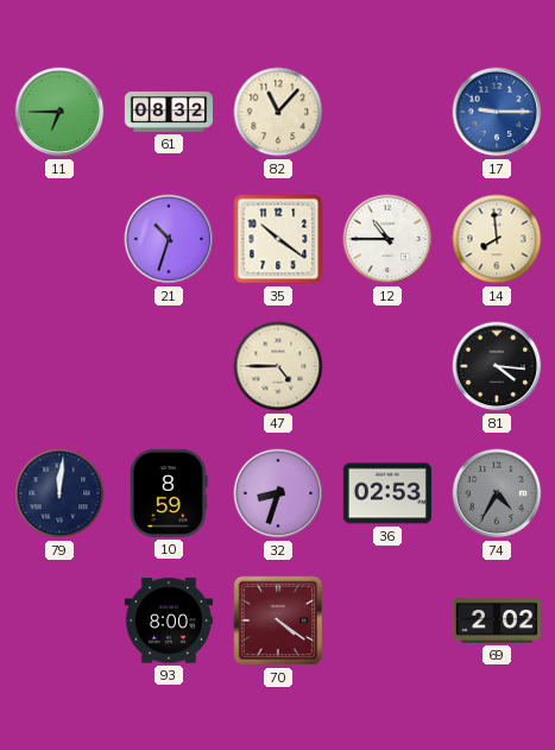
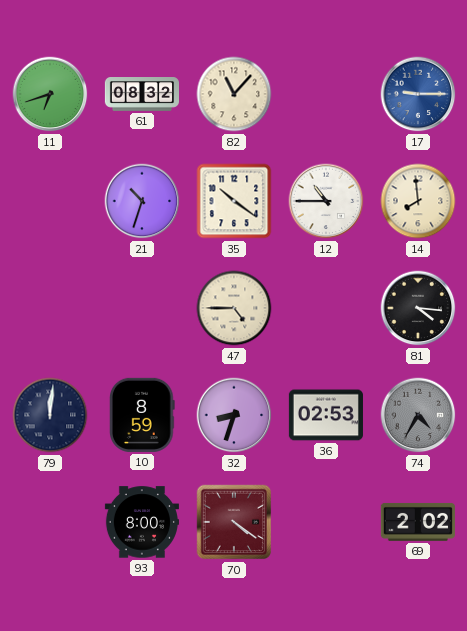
11: 6:45 -> 6:42 (50, 94)
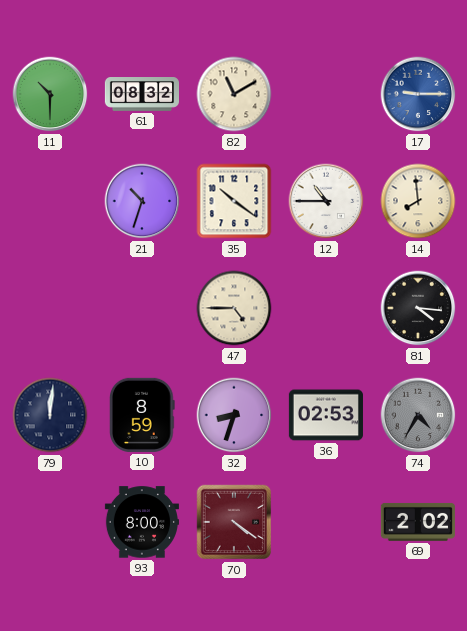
11: 6:42 -> 10:30 (50, 94)
82: 11:07 -> 11:10 (234, 94)
